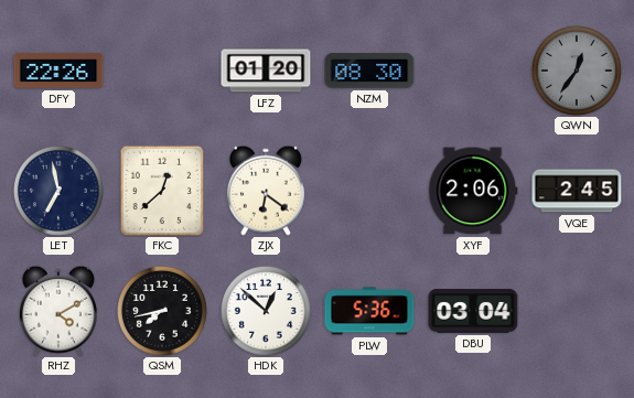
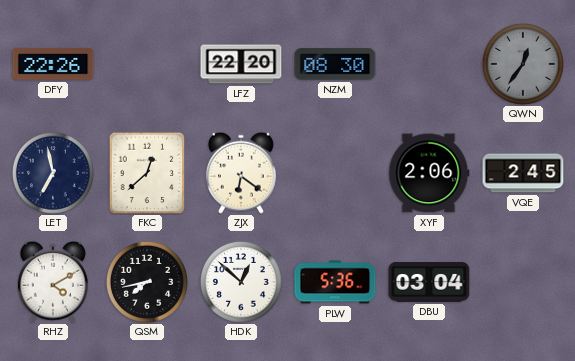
LFZ: 01:20 -> 22:20 (241, 64)
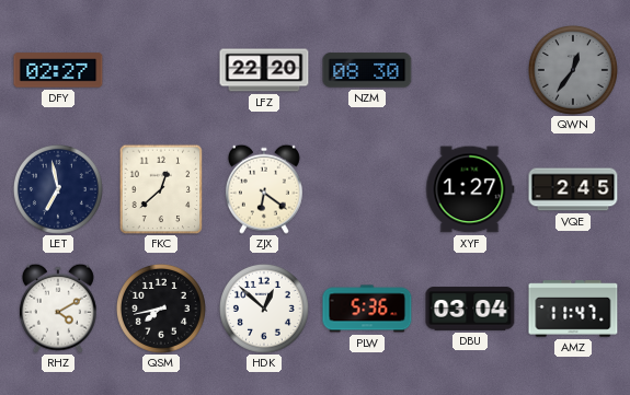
DFY: 22:26 -> 02:27 (58, 70)
XYF: 2:06 -> 1:27 (470, 189)
AMZ: none -> 11:47 (573, 309)
